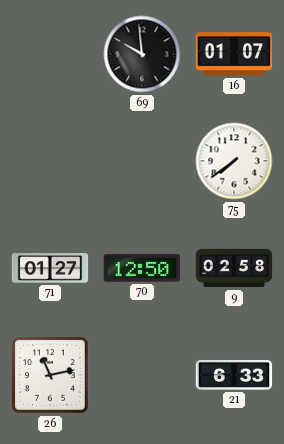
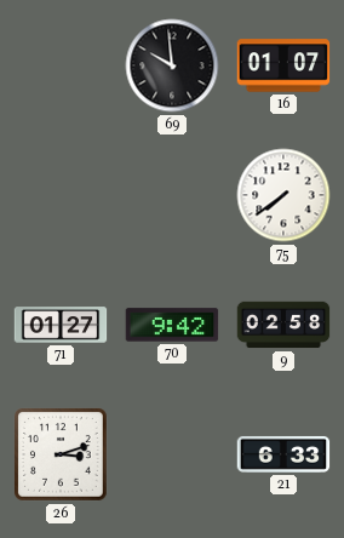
70: 12:50 -> 9:42 (172, 325)
26: 11:13 -> 3:12 (62, 456)
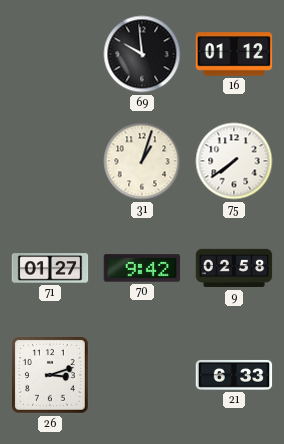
16: 01:07 -> 01:12 (234, 54)
31: none -> 1:03 (142, 161)
